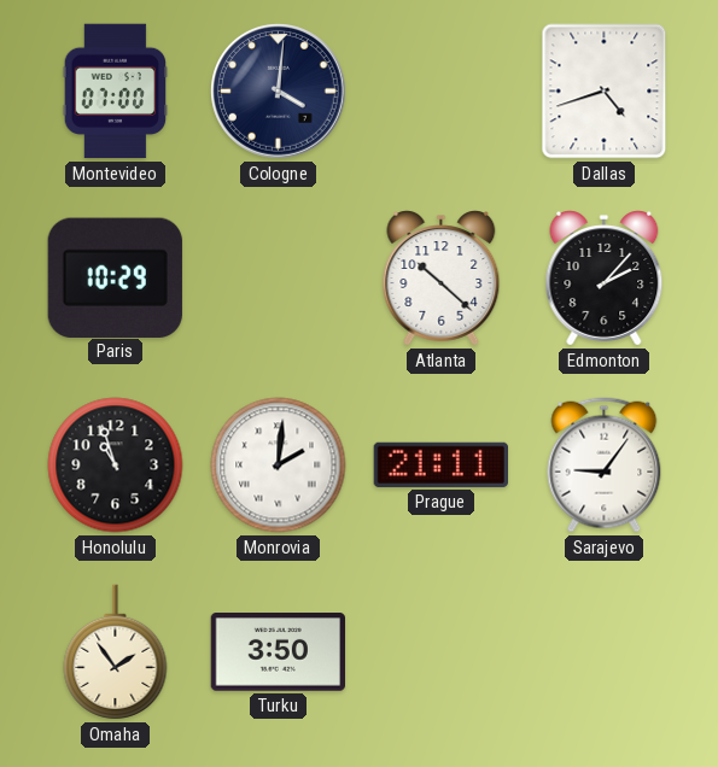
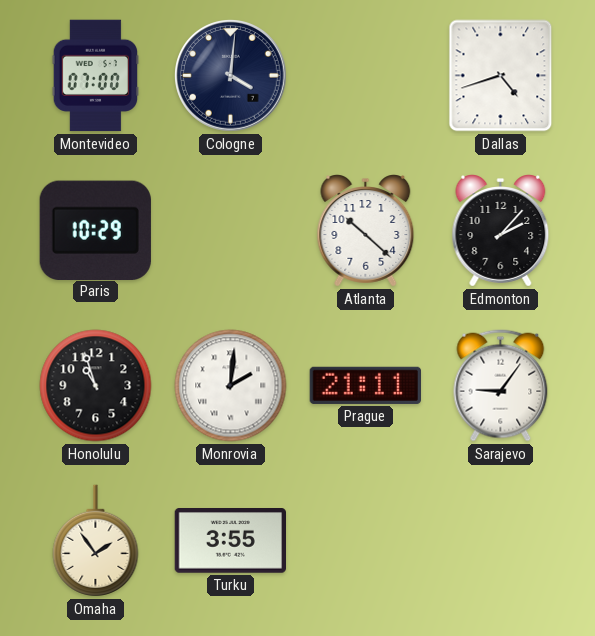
Turku: 3:50 -> 3:55 (230, 541)
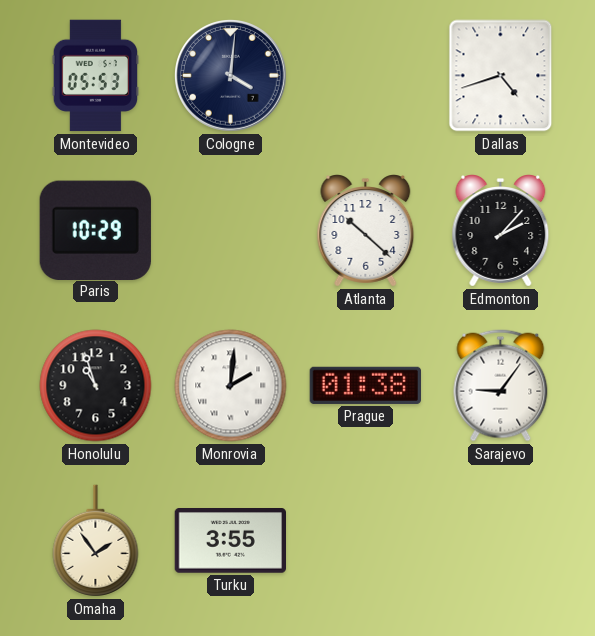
Montevideo: 07:00 -> 05:53 (96, 76)
Prague: 21:11 -> 01:38 (365, 385)
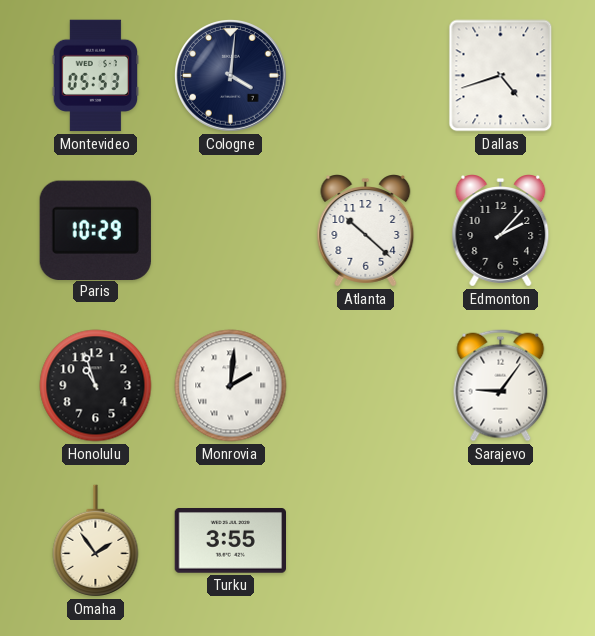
Prague: 01:38 -> none (365, 385)
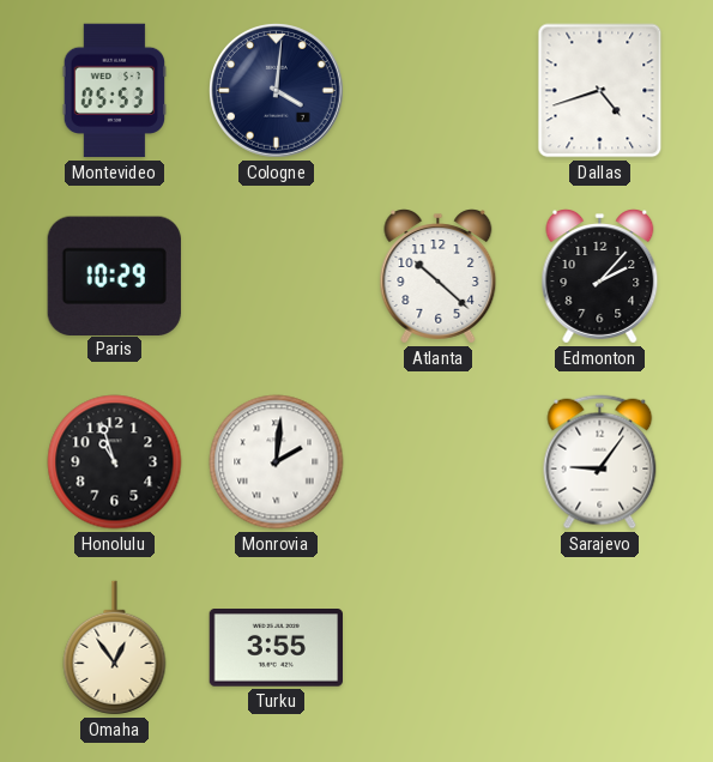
Omaha: 1:54 -> 12:54 (115, 648)
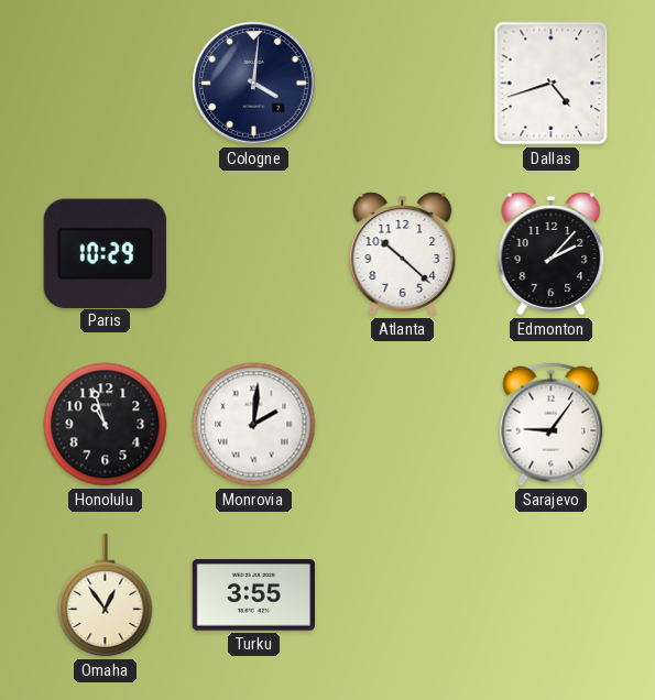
Montevideo: 05:53 -> none (115, 91)
